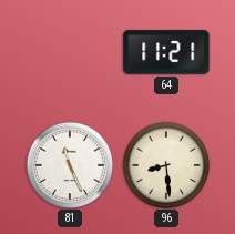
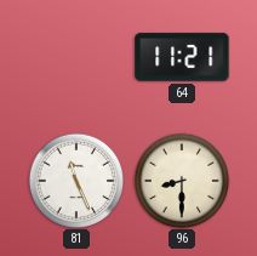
96: 8:29 -> 8:30 (181, 180)
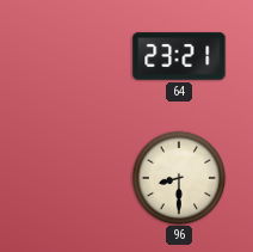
64: 11:21 -> 23:21 (179, 56)
81: 11:26 -> none (75, 180)
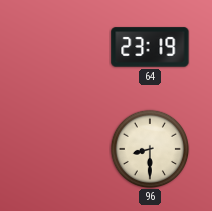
64: 23:21 -> 23:19 (150, 47)
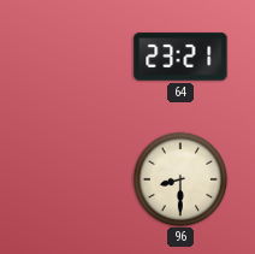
64: 23:19 -> 23:21 (180, 57)
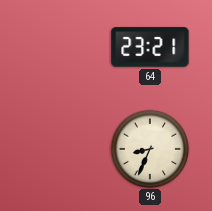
96: 8:30 -> 8:34 (149, 148)
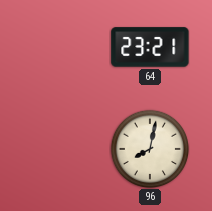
96: 8:34 -> 8:02 (149, 148)
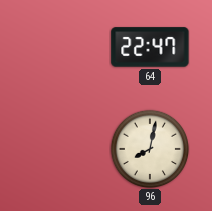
64: 23:21 -> 22:47 (150, 47)
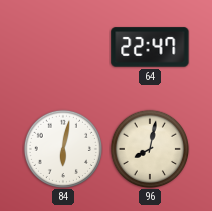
84: none -> 6:02 (62, 148)
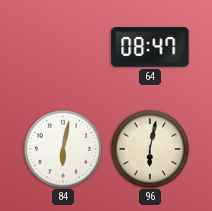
64: 22:47 -> 08:47 (150, 47)
96: 8:02 -> 6:02 (149, 148)
